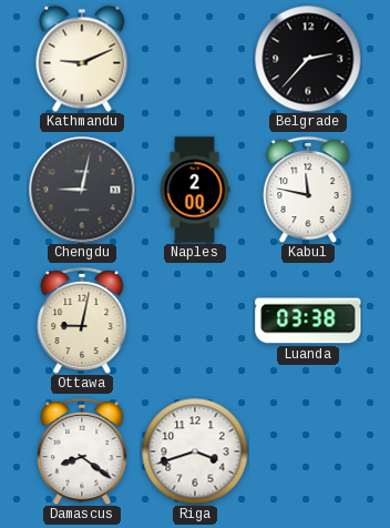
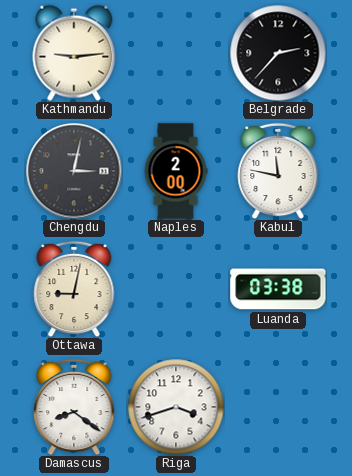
Kathmandu: 9:11 -> 9:14 (74, 53)
Chengdu: 9:02 -> 3:02 (74, 171)
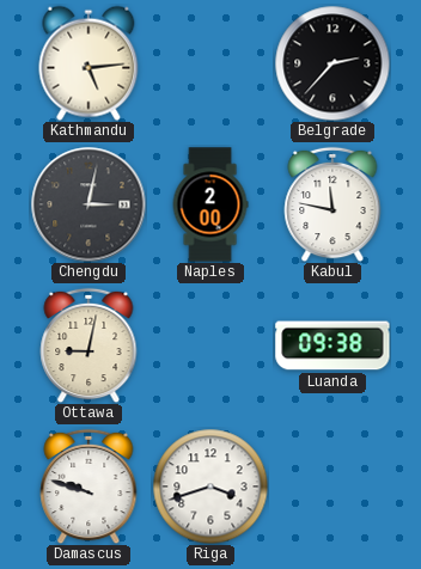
Kathmandu: 9:14 -> 5:14 (89, 63)
Luanda: 03:38 -> 09:38 (332, 345)
Damascus: 8:21 -> 9:48 (89, 487)
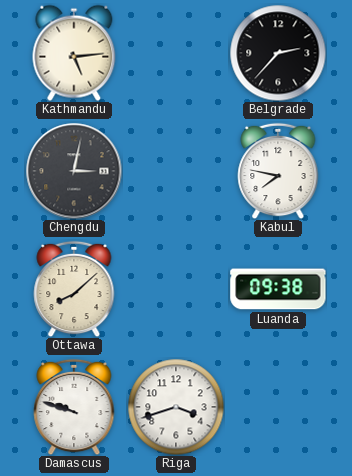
Naples: 2:00 -> none (210, 204)
Kabul: 11:47 -> 7:47 (278, 171)
Ottawa: 9:02 -> 8:08 (74, 289)
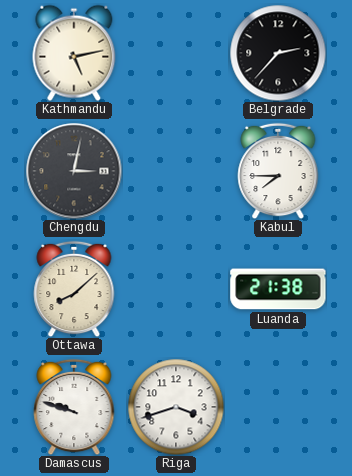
Kathmandu: 5:14 -> 5:13 (74, 53)
Kabul: 7:47 -> 7:45 (278, 171)
Luanda: 09:38 -> 21:38 (278, 289)
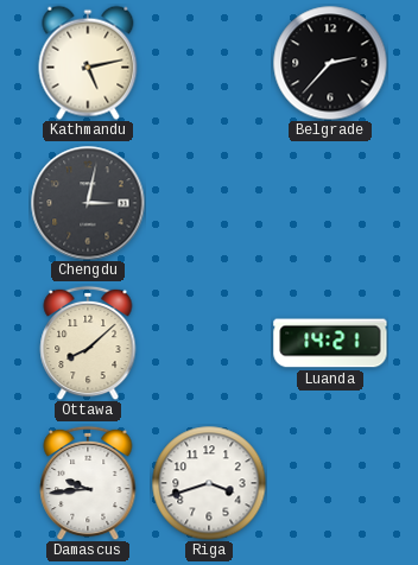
Kabul: 7:45 -> none (278, 171)
Luanda: 21:38 -> 14:21 (330, 343)
Damascus: 9:48 -> 9:44 (88, 483)
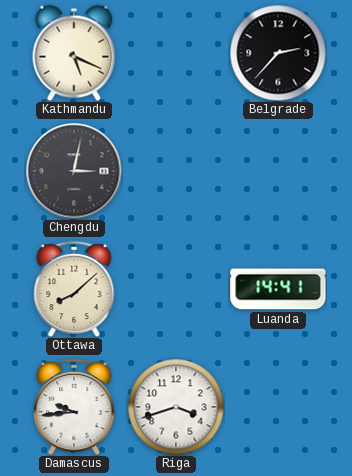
Kathmandu: 5:13 -> 5:19 (74, 53)
Luanda: 14:21 -> 14:41 (278, 289)
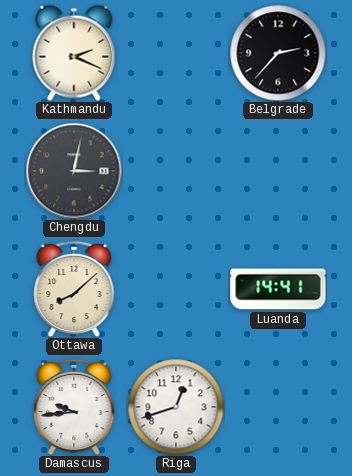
Kathmandu: 5:19 -> 2:19 (74, 53)
Riga: 3:42 -> 12:42 (176, 407)
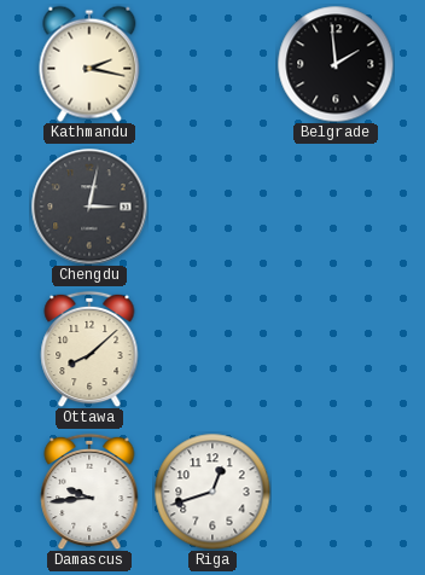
Kathmandu: 2:19 -> 2:17 (89, 64)
Belgrade: 2:37 -> 1:59 (336, 64)
Luanda: 14:41 -> none (278, 289)
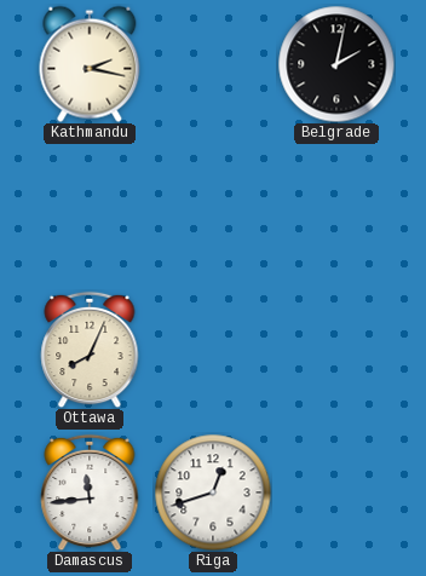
Belgrade: 1:59 -> 2:02 (336, 64)
Chengdu: 3:02 -> none (89, 207)
Ottawa: 8:08 -> 8:04 (90, 350)
Damascus: 9:44 -> 11:44 (90, 493)
